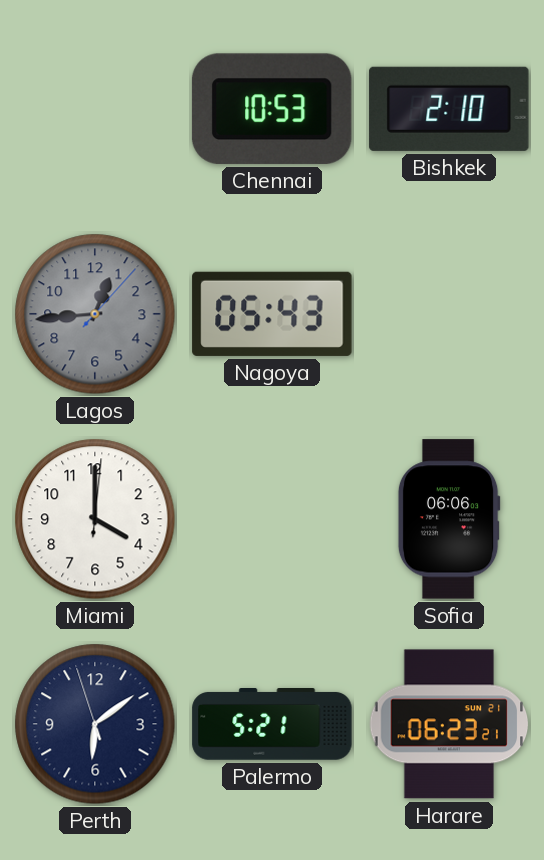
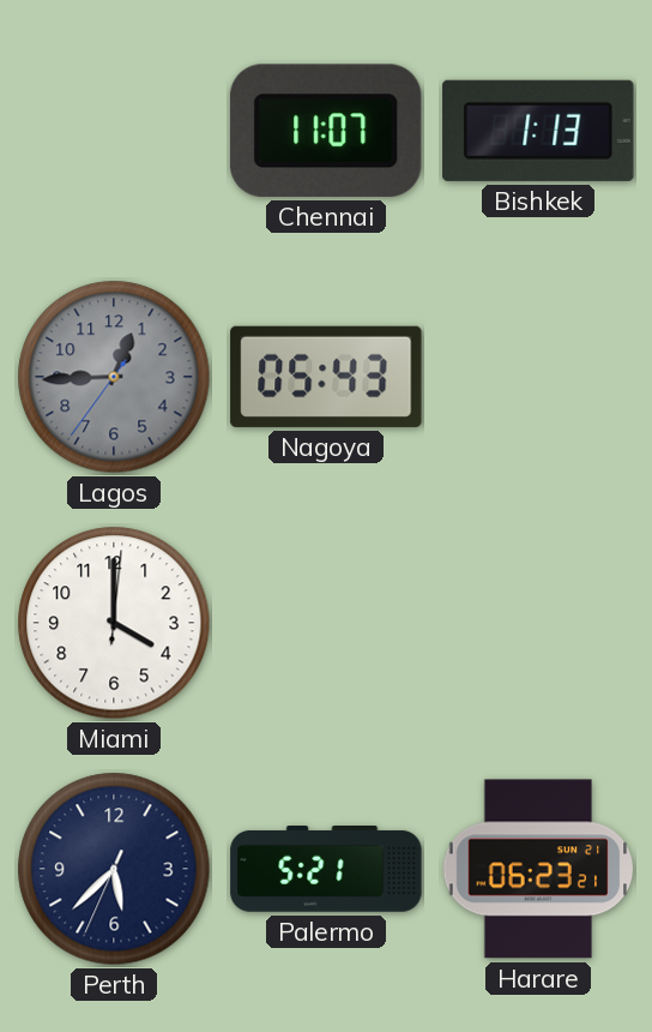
Chennai: 10:53 -> 11:07 (326, 131)
Bishkek: 2:10 -> 1:13 (538, 131)
Lagos: 12:44:07 -> 12:44:36 (114, 377)
Sofia: 06:06 -> none (449, 519)
Perth: 6:08 -> 5:37 (114, 869)
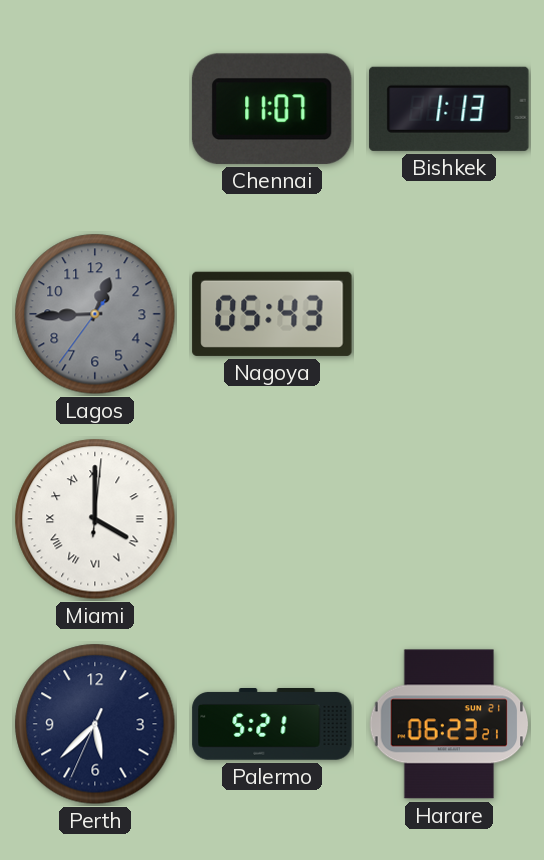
Miami numerals: Arabic -> Roman (95, 519)
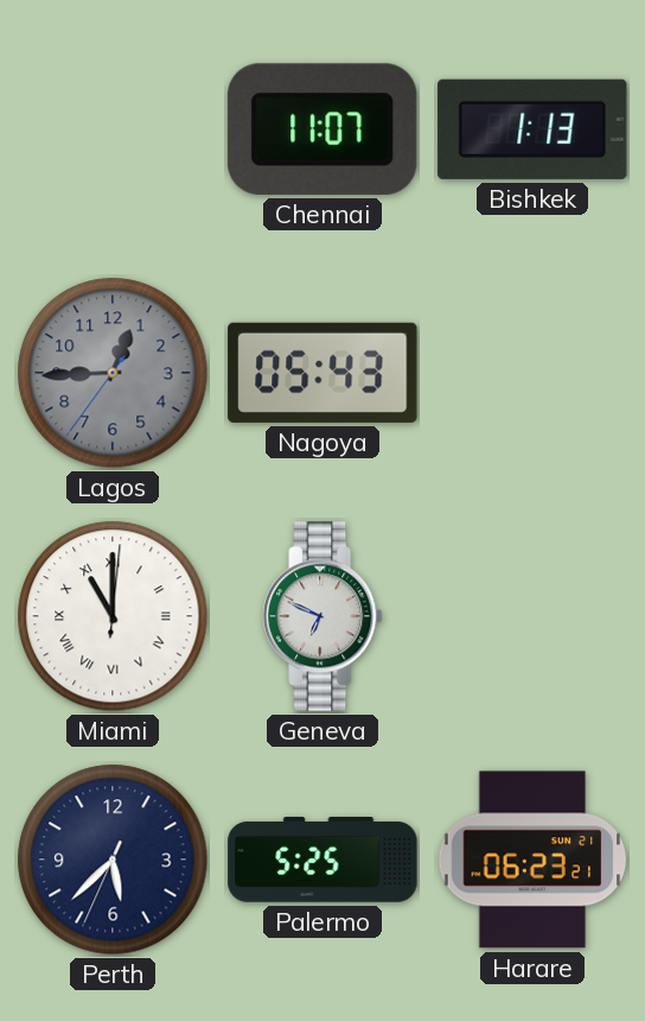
Miami: 4:00 -> 11:00 (113, 616)
Geneva: none -> 6:49 (322, 616)
Palermo: 5:21 -> 5:25 (322, 861)
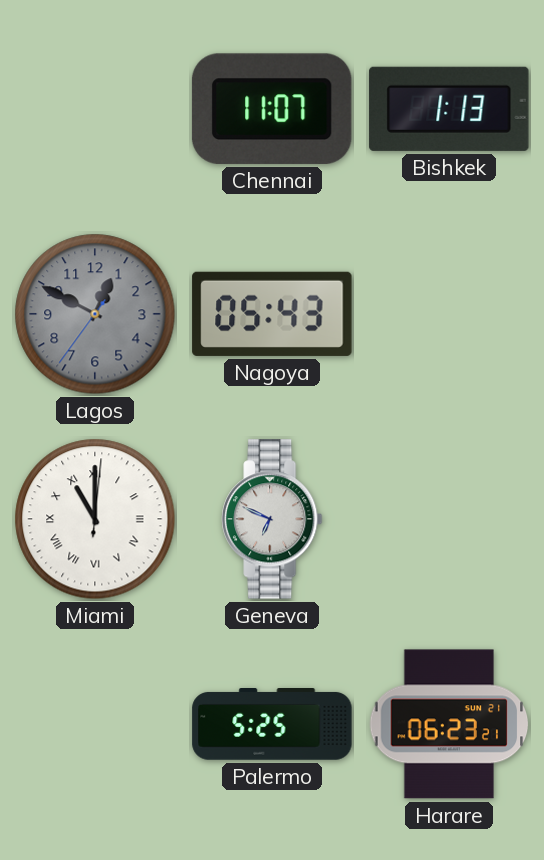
Lagos: 12:44 -> 12:49 (95, 314)
Perth: 5:37 -> none (113, 860)
